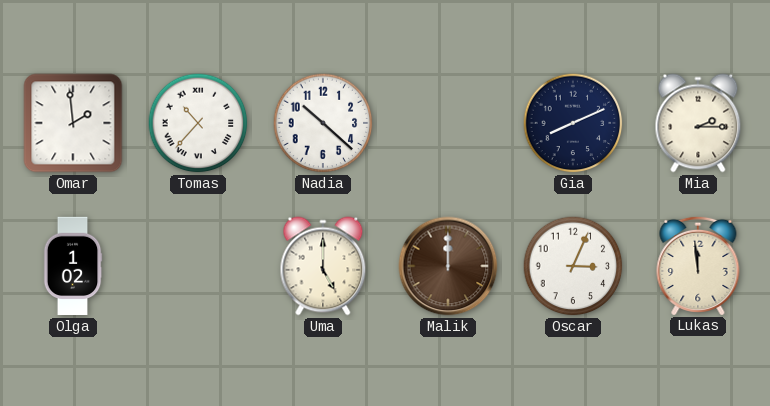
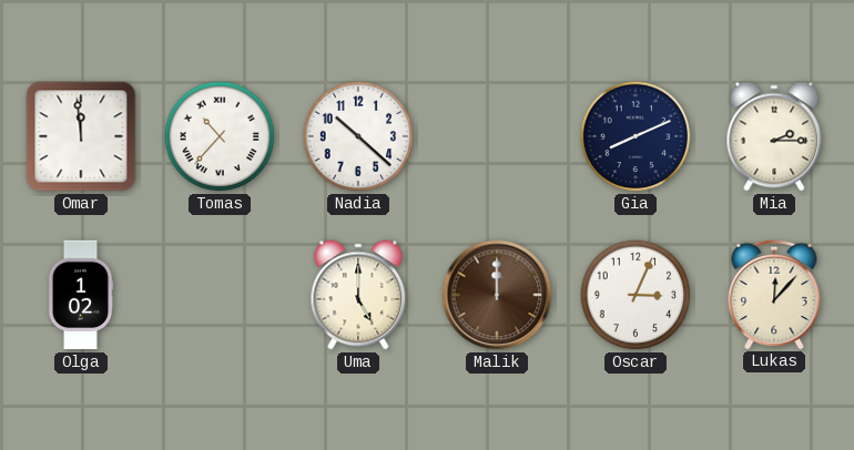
Omar: 1:59 -> 11:59 (81, 136)
Lukas: 11:59 -> 12:07 (774, 294)
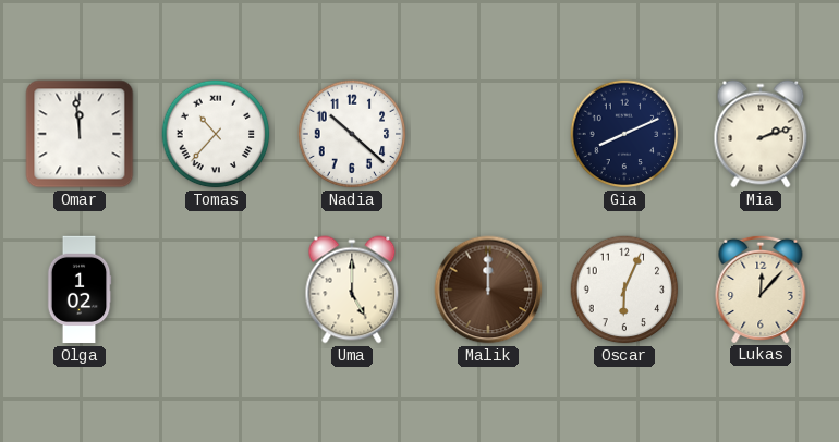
Mia: 2:15 -> 2:12 (761, 134)
Oscar: 3:04 -> 6:04 (624, 290)
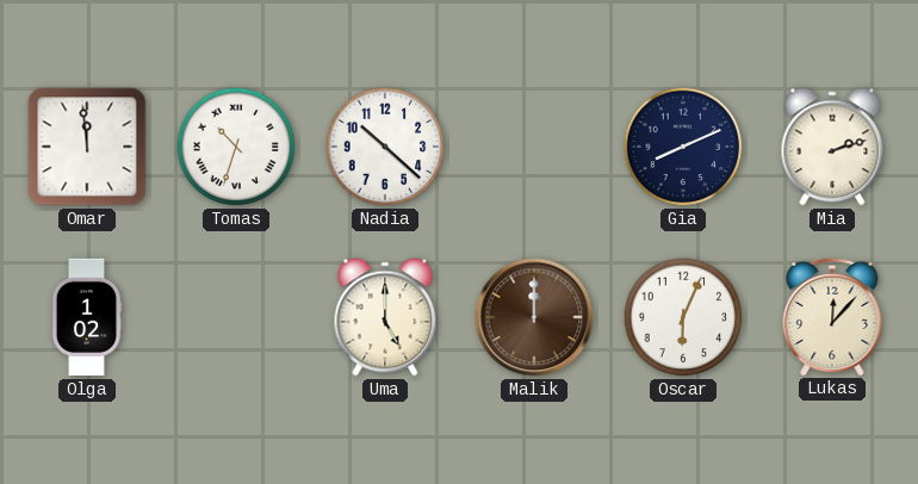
Tomas: 10:37 -> 10:33 (236, 147)
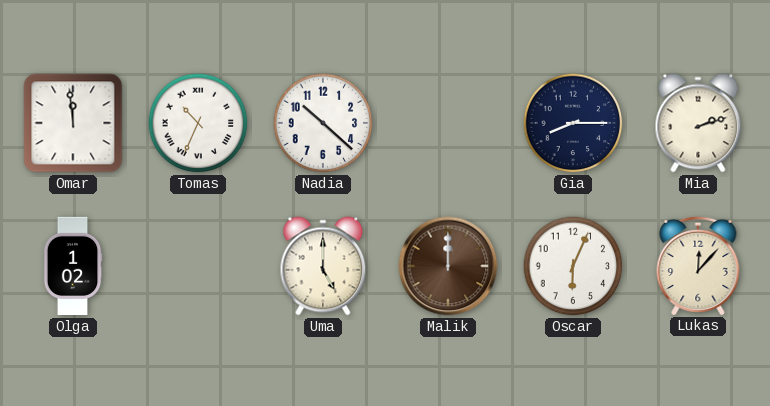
Tomas: 10:33 -> 10:34 (198, 123)
Gia: 8:11 -> 8:15 (573, 123)
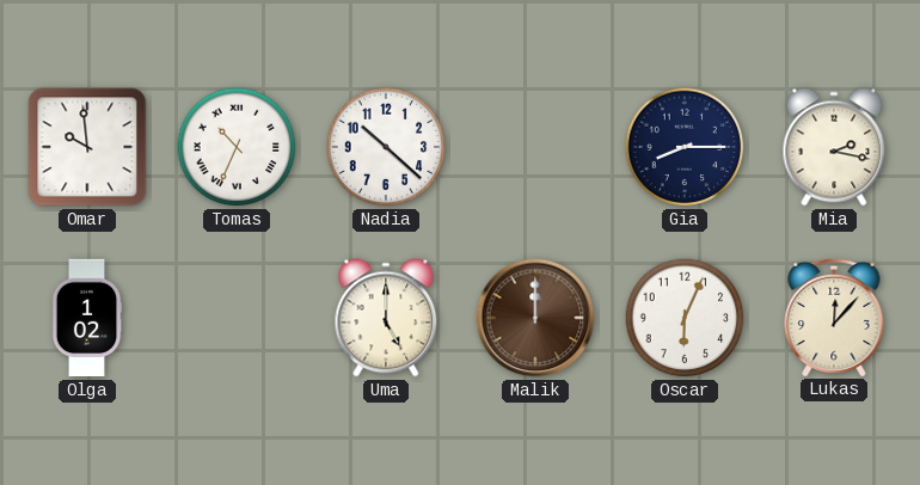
Omar: 11:59 -> 9:59 (87, 147)
Mia: 2:12 -> 2:17 (834, 147)
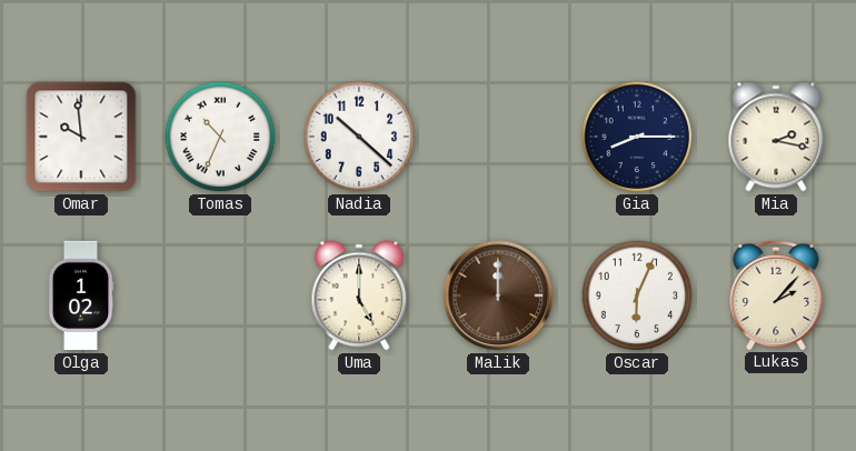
Lukas: 12:07 -> 2:07 (776, 294)
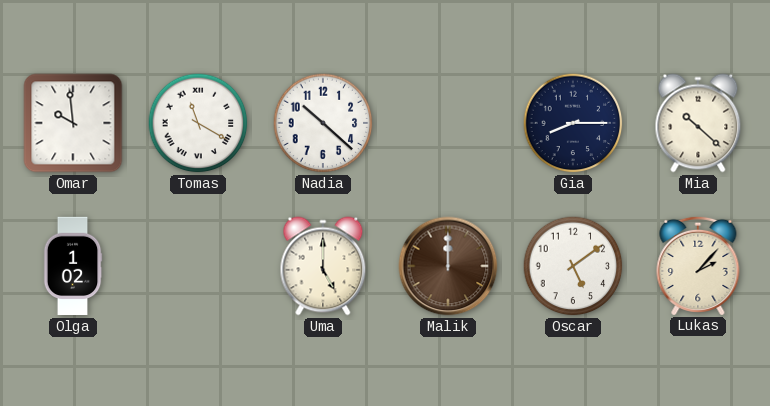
Tomas: 10:34 -> 11:20 (198, 123)
Mia: 2:17 -> 10:22 (698, 123)
Oscar: 6:04 -> 5:09 (573, 266)
